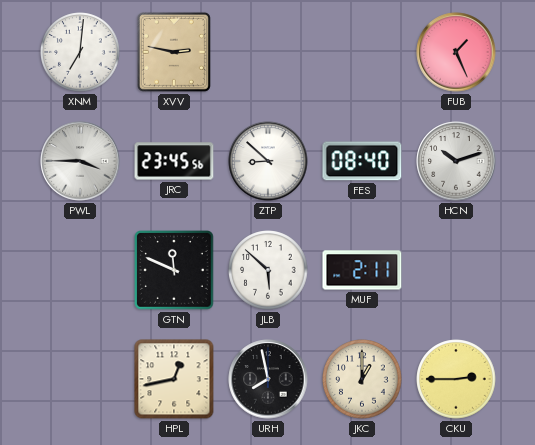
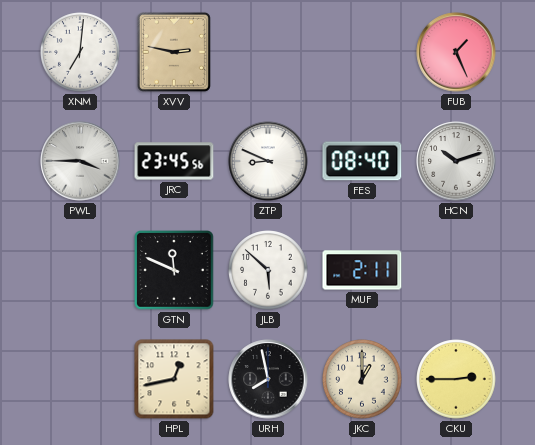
ZTP: 8:52 -> 8:49 (268, 161)
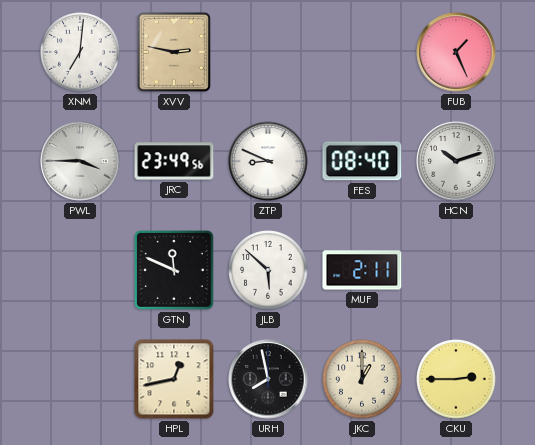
JRC: 23:45 -> 23:49 (174, 161)
